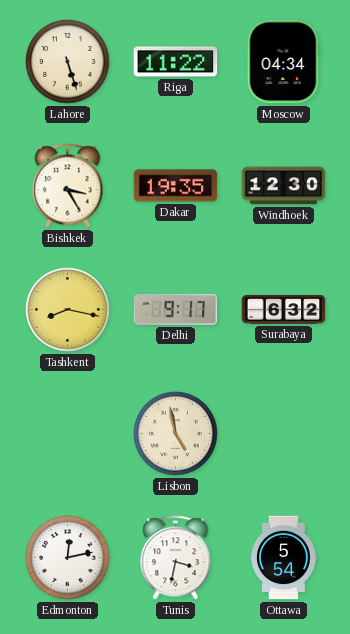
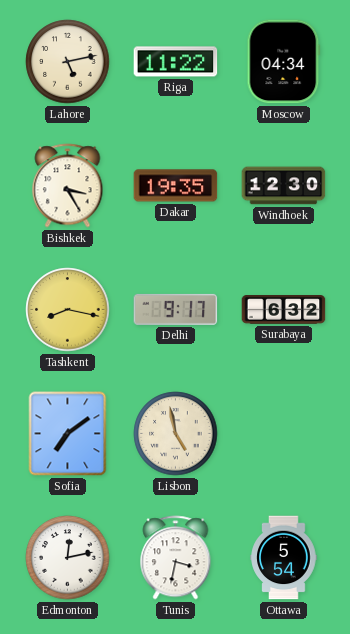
Lahore: 5:27 -> 5:13 (68, 62)
Sofia: none -> 7:09 (68, 434)
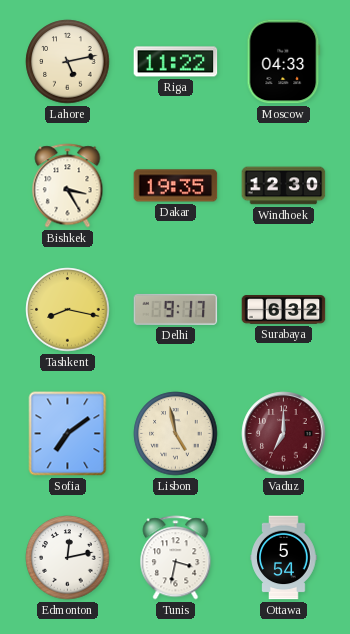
Moscow: 04:34 -> 04:33 (284, 62)
Vaduz: none -> 7:00 (284, 434)
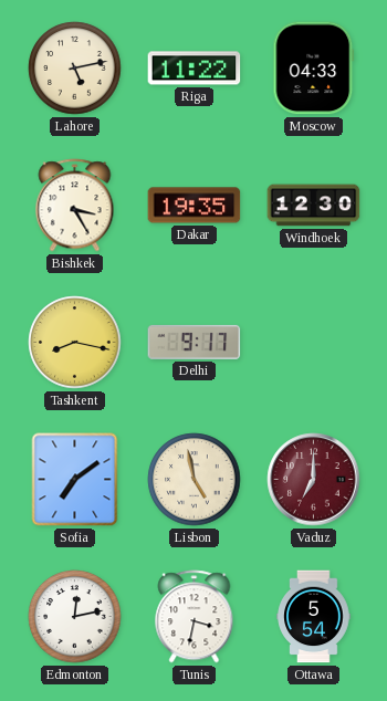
Surabaya: 6:32 -> none (284, 310)
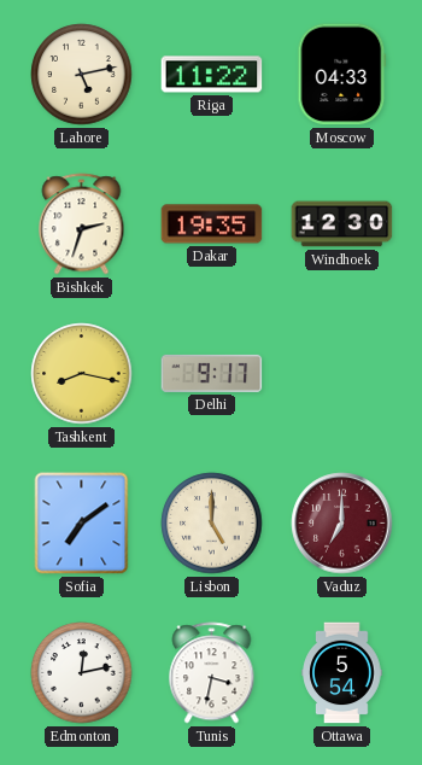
Bishkek: 3:25 -> 2:33 (82, 224)
Lisbon: 4:58 -> 5:00 (212, 524)
